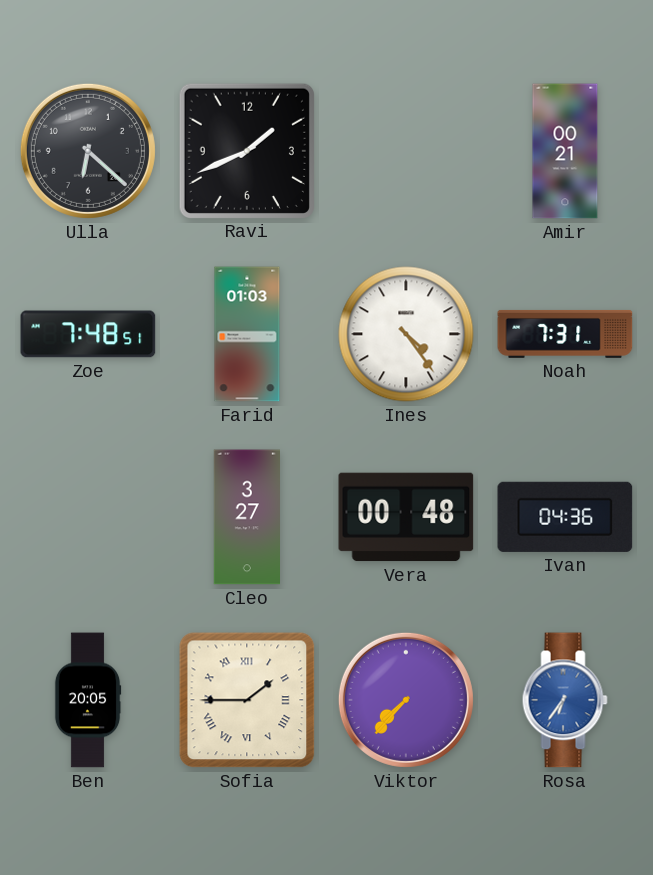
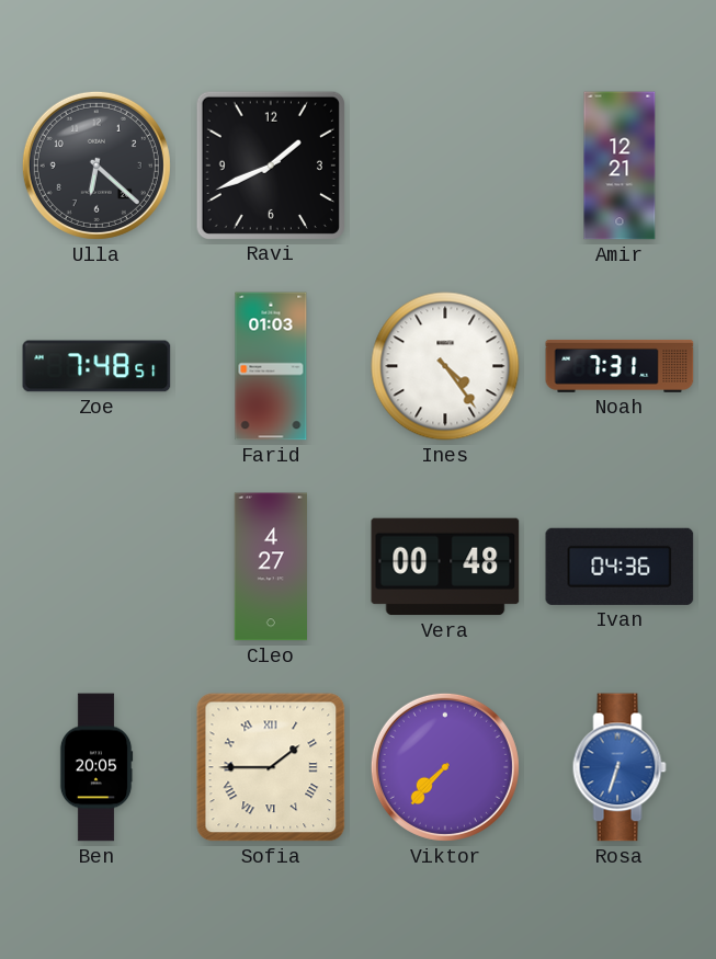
Amir: 00:21 -> 12:21 (620, 165)
Cleo: 3:27 -> 4:27 (270, 567)
Rosa: 6:36 -> 6:33 (620, 767)
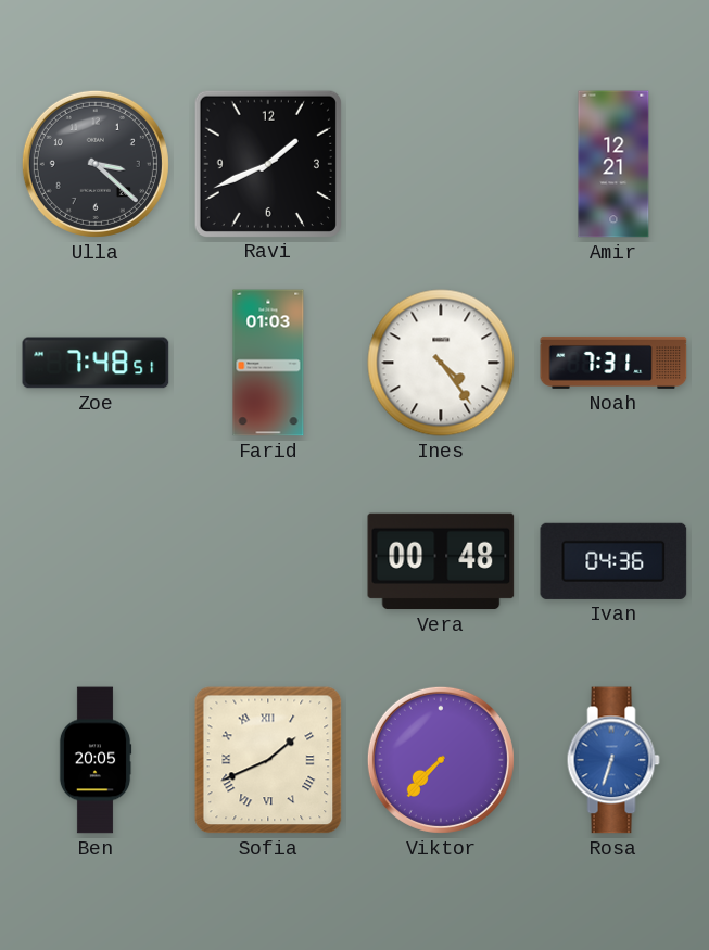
Ulla: 6:22 -> 3:22 (96, 164)
Cleo: 4:27 -> none (270, 567)
Sofia: 1:45 -> 1:41 (268, 760)
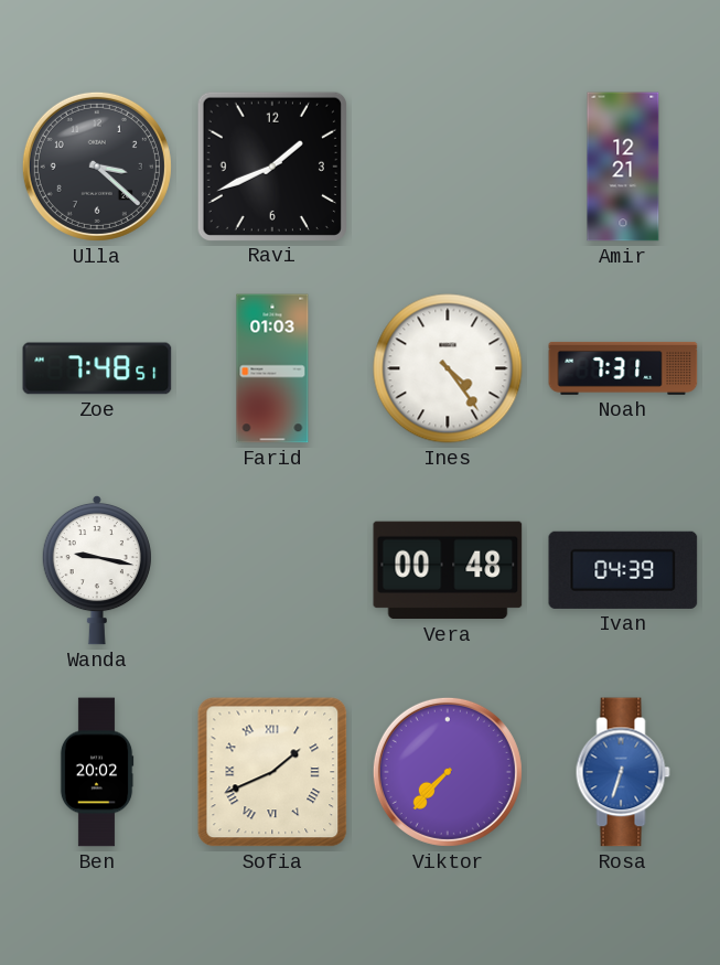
Wanda: none -> 9:17 (97, 570)
Ivan: 04:36 -> 04:39 (623, 570)
Ben: 20:05 -> 20:02 (97, 772)
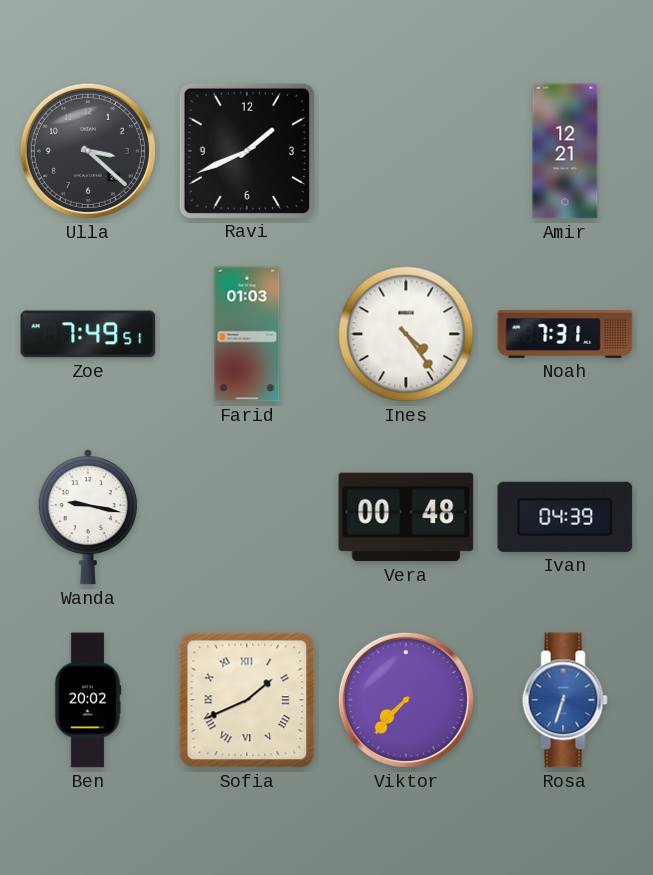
Zoe: 7:48 -> 7:49 (88, 334)
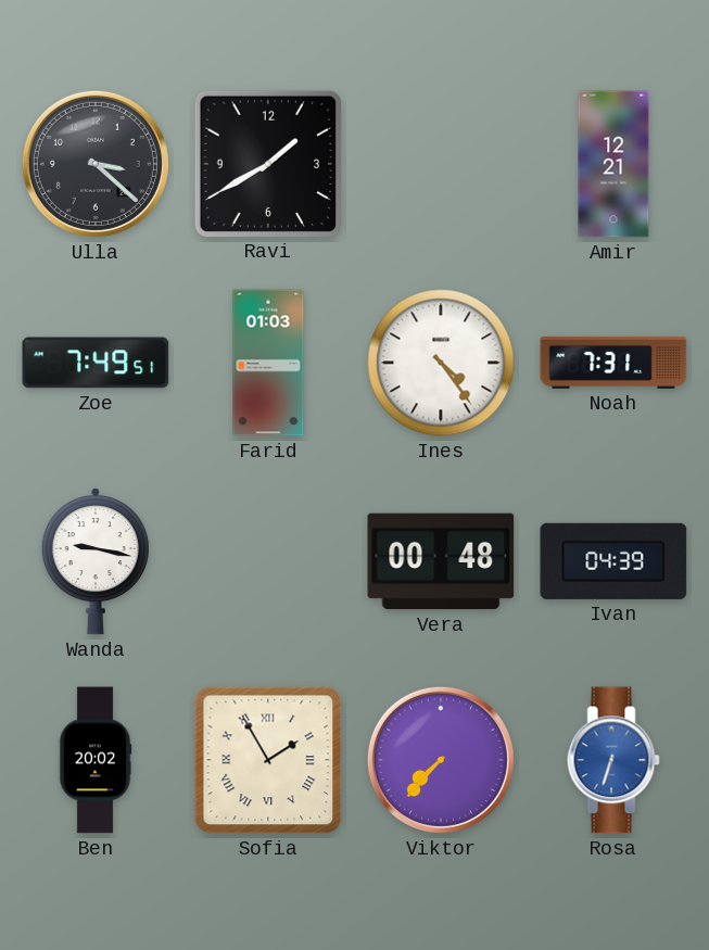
Ravi: 1:41 -> 1:40 (267, 163)
Sofia: 1:41 -> 1:55 (268, 760)
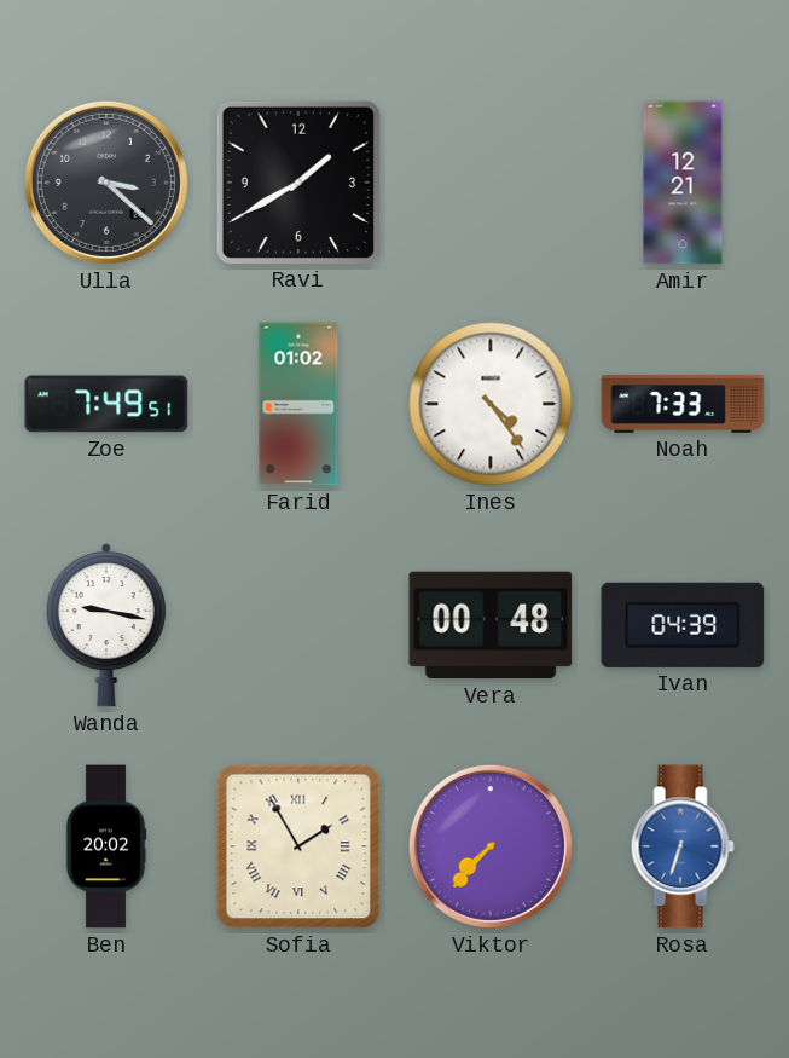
Farid: 01:03 -> 01:02 (298, 404)
Noah: 7:31 -> 7:33 (683, 404)
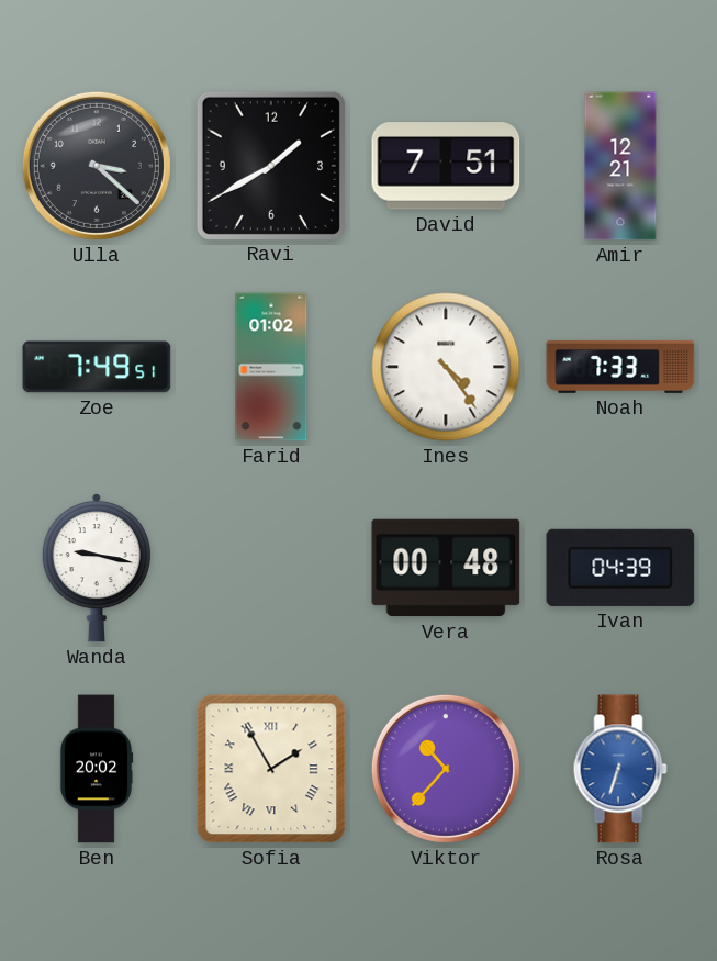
David: none -> 7:51 (446, 166)
Viktor: 7:37 -> 10:37 (446, 769)
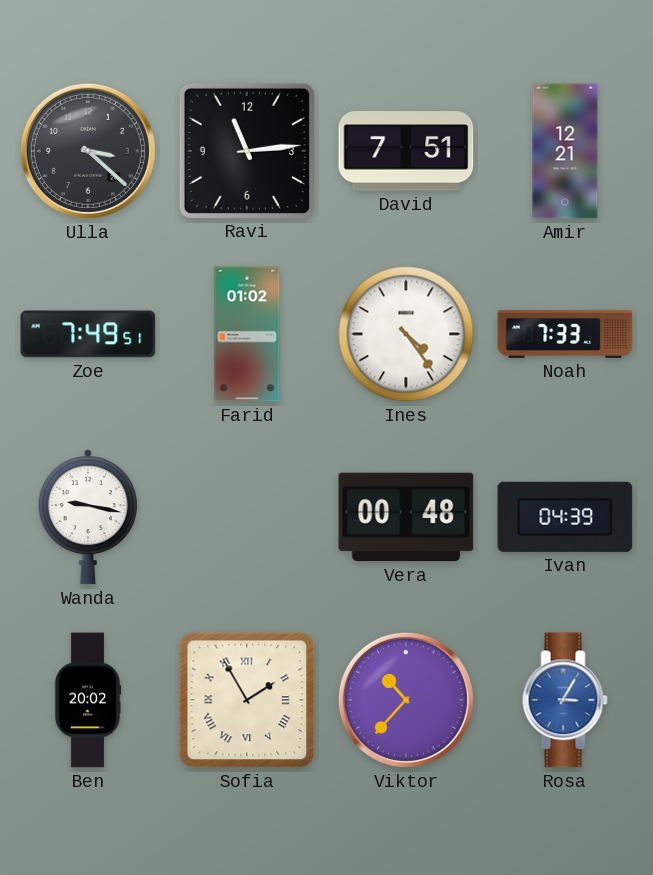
Ravi: 1:40 -> 11:14 (246, 150)
Rosa: 6:33 -> 3:05 (565, 700)
